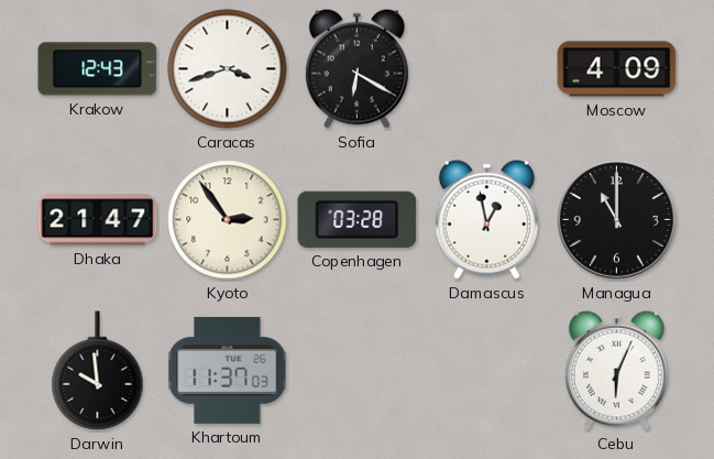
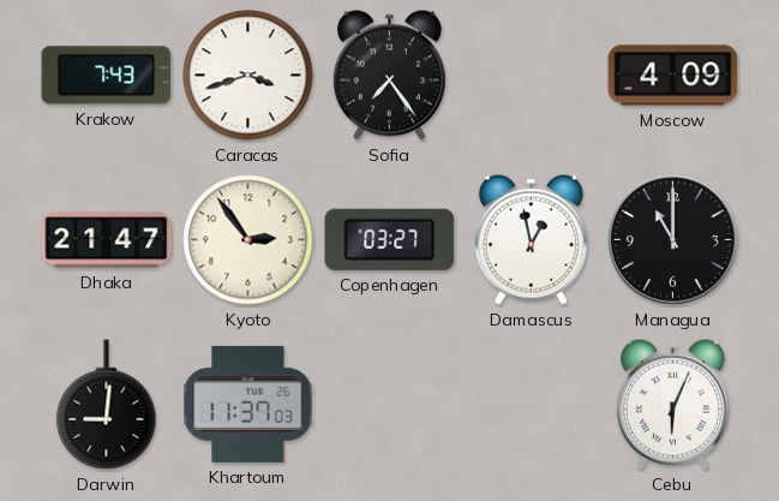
Krakow: 12:43 -> 7:43 (107, 76)
Sofia: 6:20 -> 7:24 (389, 74)
Copenhagen: 03:28 -> 03:27 (390, 239)
Darwin: 9:59 -> 9:01 (107, 405)
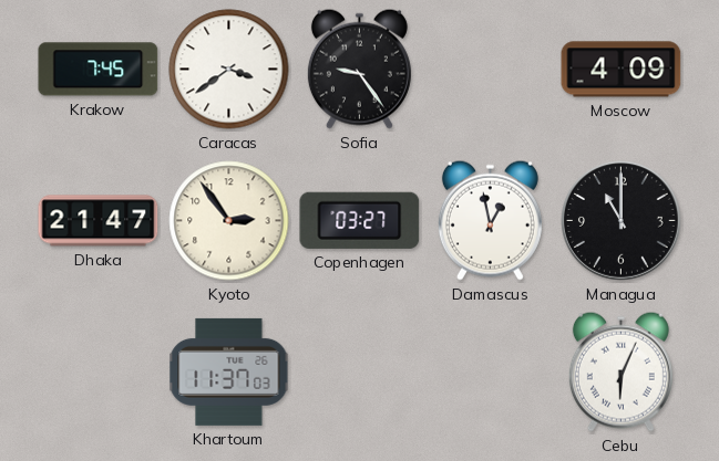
Krakow: 7:43 -> 7:45 (99, 70)
Caracas: 3:42 -> 3:39 (229, 70)
Sofia: 7:24 -> 9:24 (359, 69)
Darwin: 9:01 -> none (107, 405)
